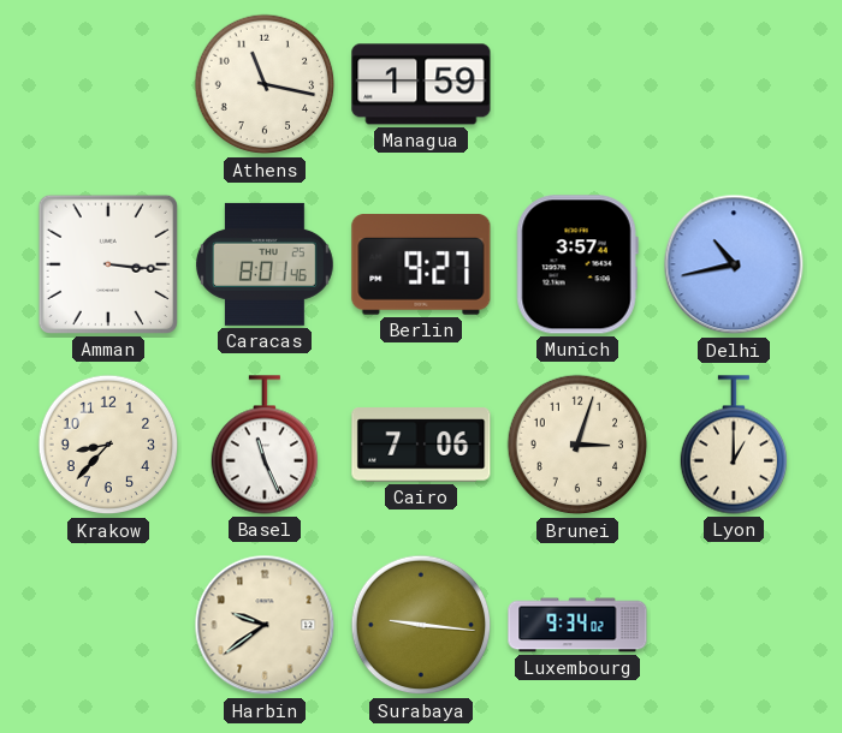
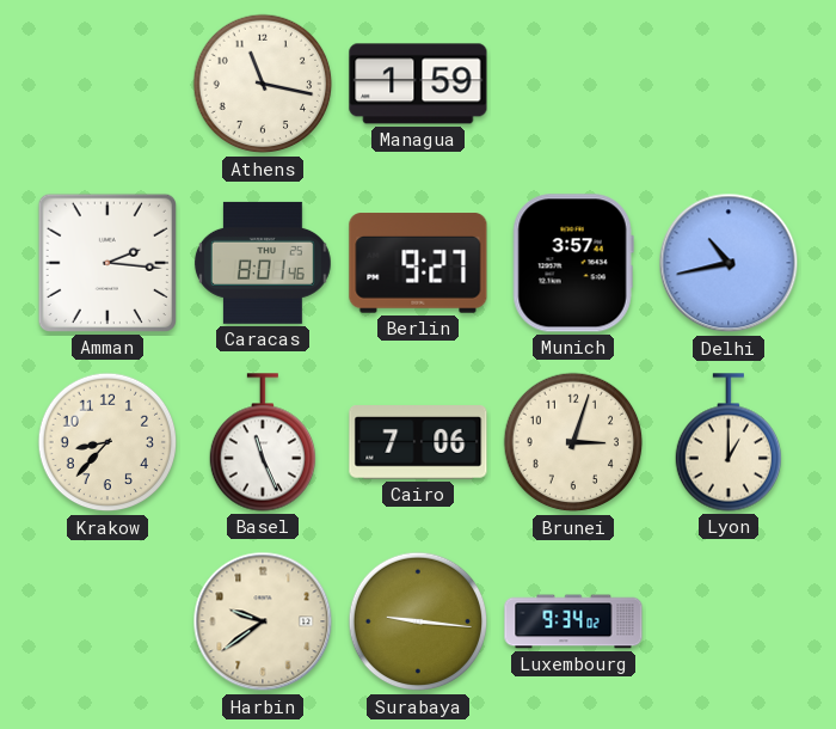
Amman: 3:16 -> 2:16 (107, 263)
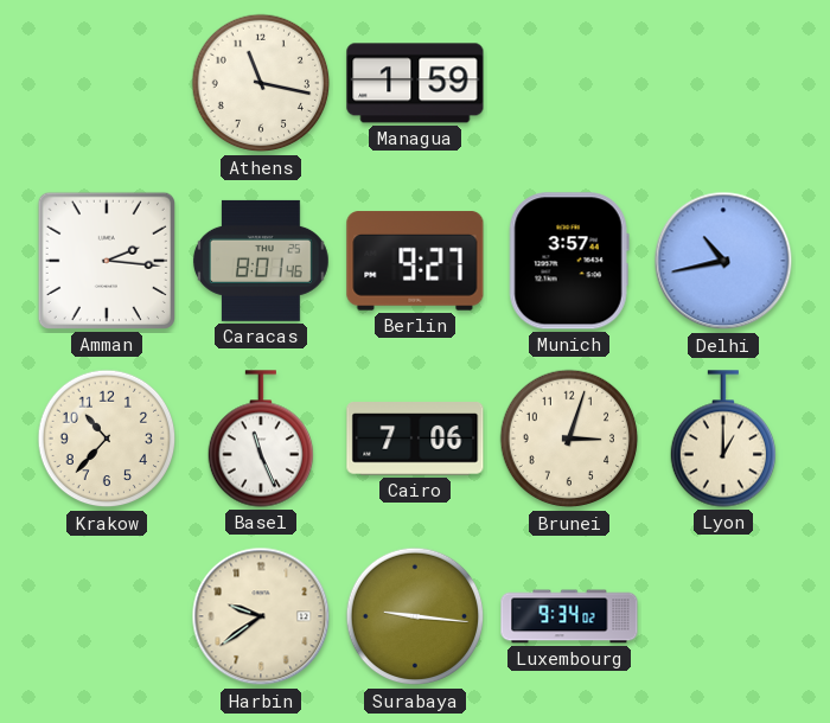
Krakow: 8:37 -> 10:37 (107, 439)
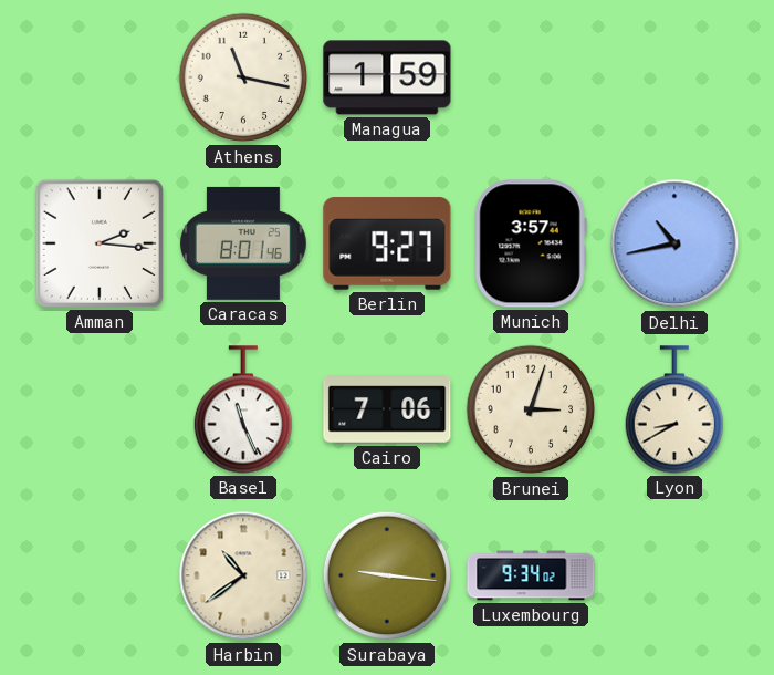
Krakow: 10:37 -> none (107, 439)
Lyon: 1:00 -> 8:40 (673, 409)
Harbin: 9:39 -> 10:39 (243, 575)
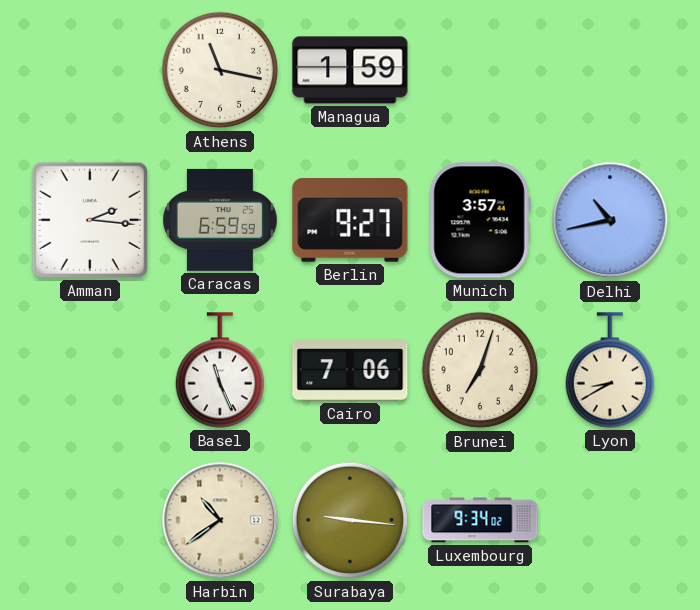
Caracas: 8:01 -> 6:59 (220, 220)
Brunei: 3:03 -> 7:03 (480, 370)
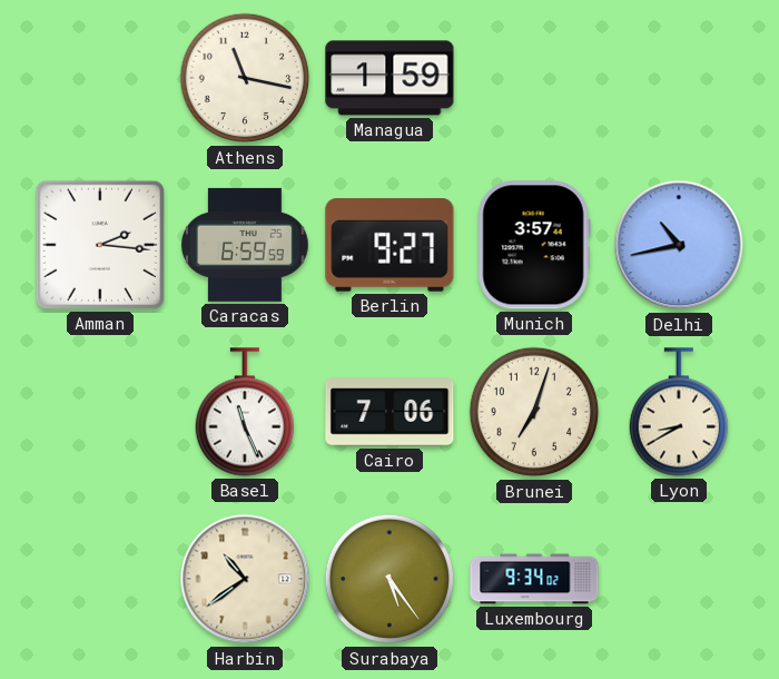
Surabaya: 9:16 -> 5:24 (389, 579)
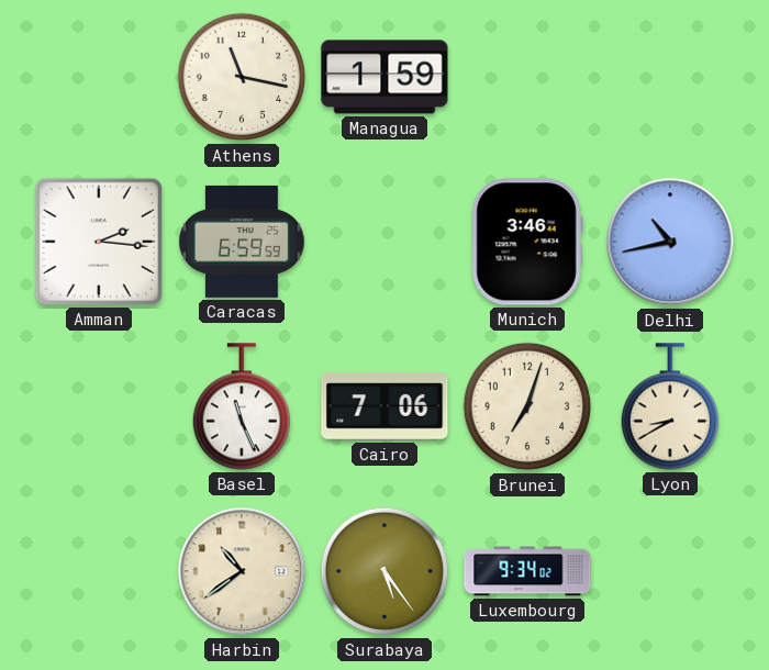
Berlin: 9:27 -> none (389, 245)
Munich: 3:57 -> 3:46 (527, 242)
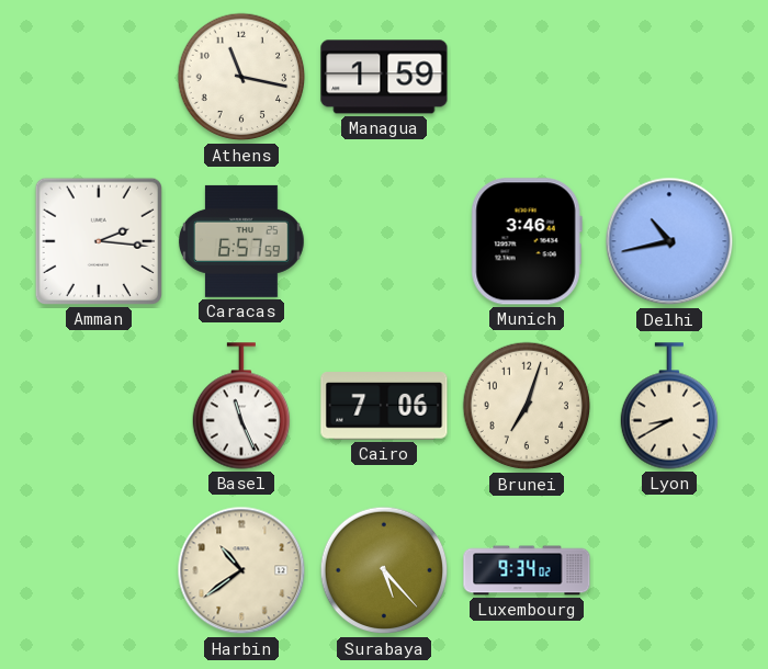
Caracas: 6:59 -> 6:57 (241, 241)
Surabaya: 5:24 -> 5:23 (384, 570)
